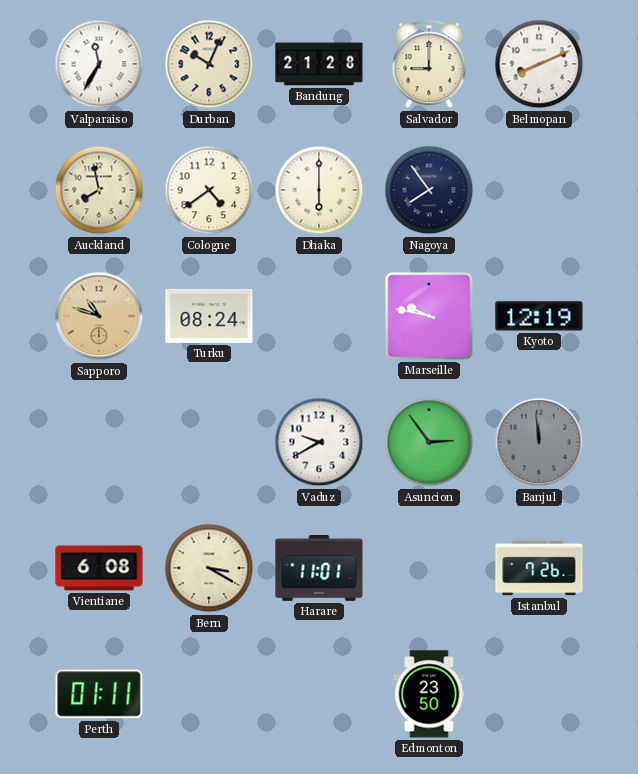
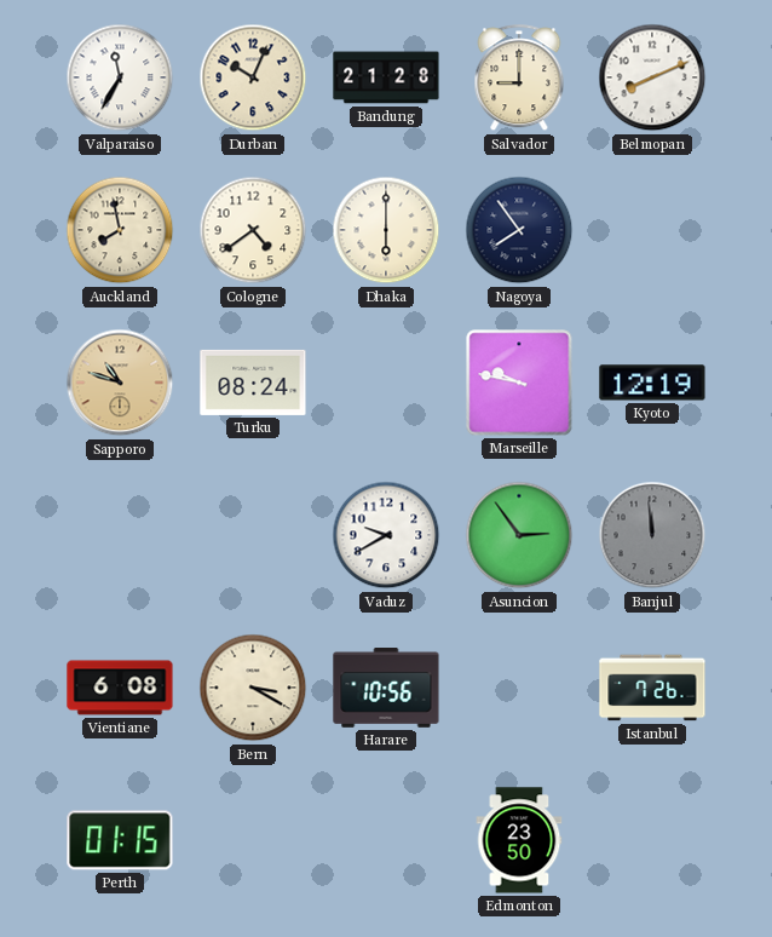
Harare: 11:01 -> 10:56 (386, 689)
Perth: 01:11 -> 01:15 (120, 840)
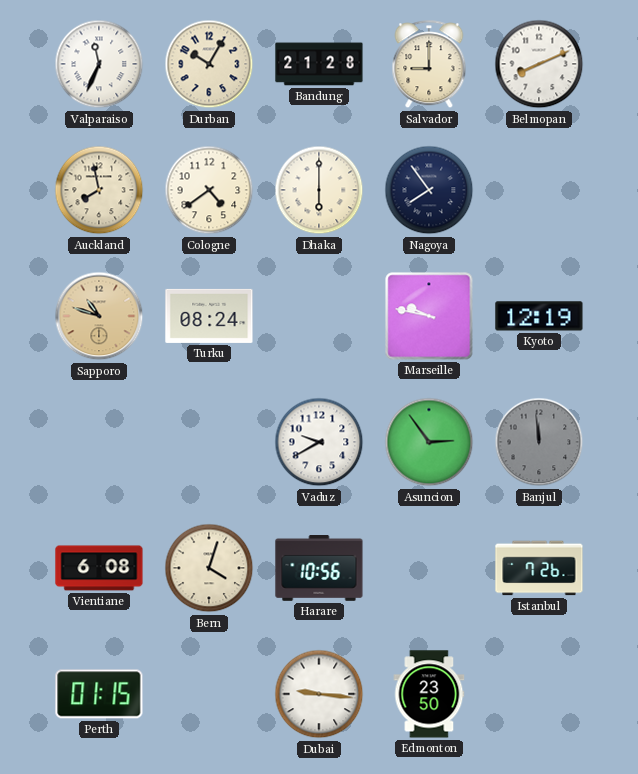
Valparaiso: 11:35 -> 11:34 (99, 64)
Durban: 10:04 -> 10:05 (209, 64)
Bern: 3:20 -> 4:03 (209, 568)
Dubai: none -> 9:16 (319, 694)
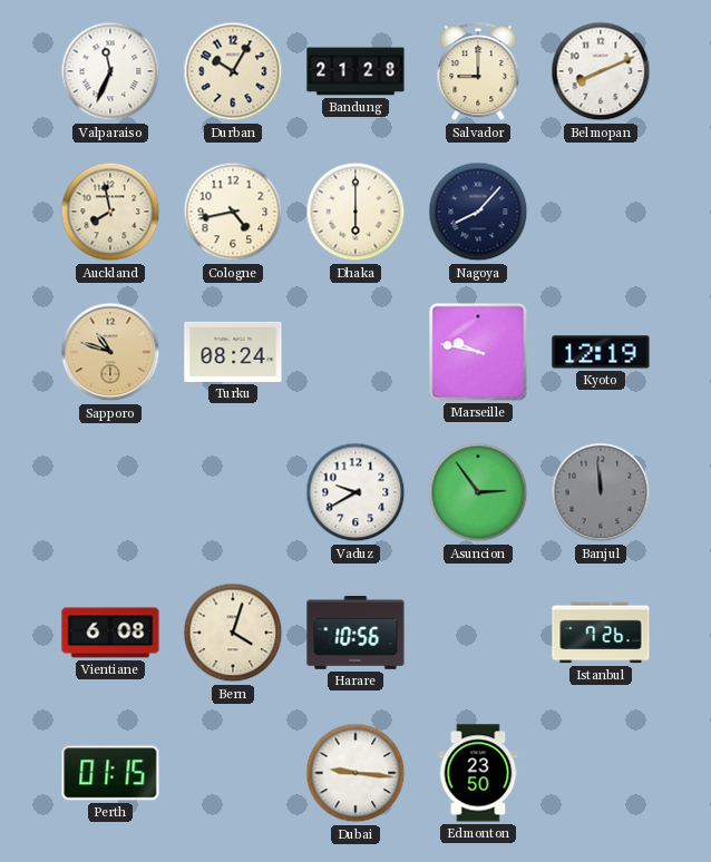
Cologne: 4:39 -> 4:43 (233, 212)
Nagoya: 7:54 -> 8:07 (478, 212)
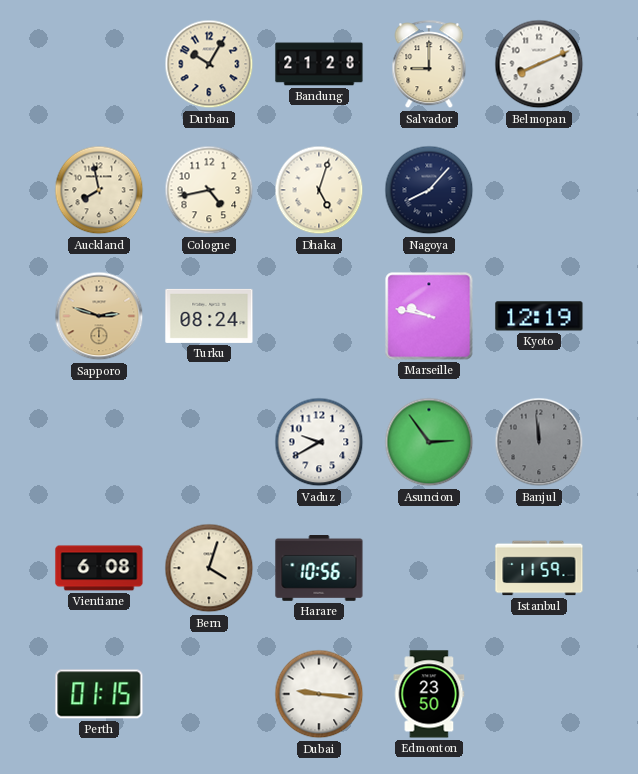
Valparaiso: 11:34 -> none (110, 71)
Dhaka: 6:00 -> 5:03 (319, 190)
Sapporo: 10:48 -> 2:48 (99, 316)
Istanbul: 7:26 -> 11:59 (539, 568)
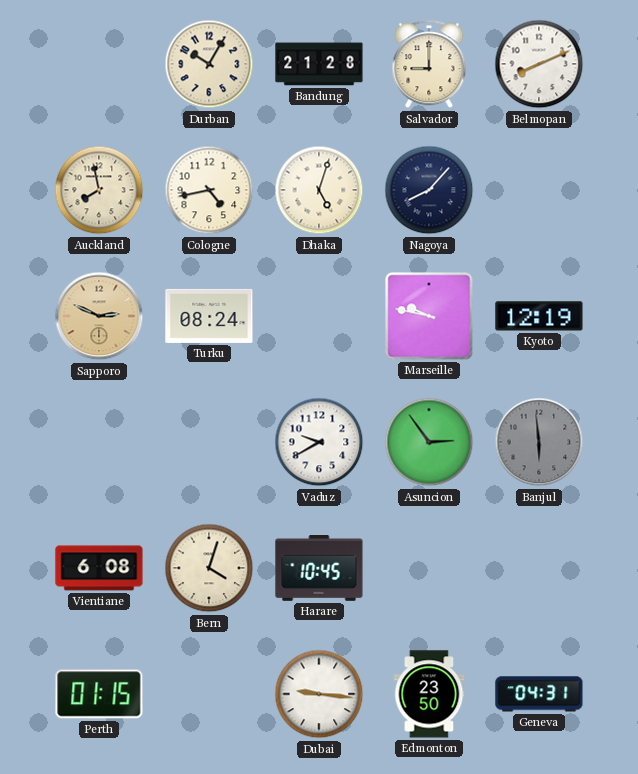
Sapporo: 2:48 -> 2:49 (99, 316)
Banjul: 11:59 -> 5:59 (539, 442)
Harare: 10:56 -> 10:45 (319, 569)
Istanbul: 11:59 -> none (539, 568)
Geneva: none -> 04:31 (539, 694)
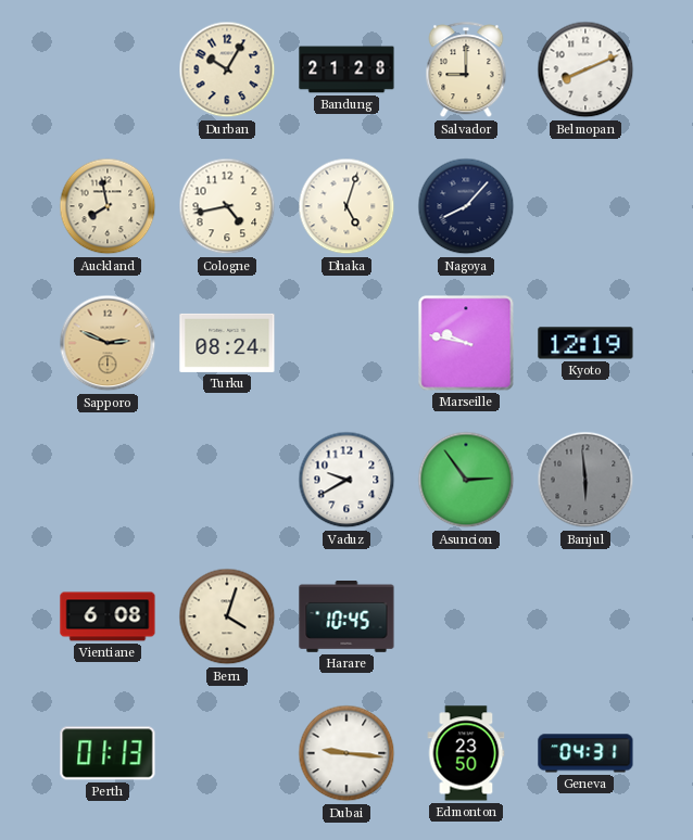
Perth: 01:15 -> 01:13 (108, 753)
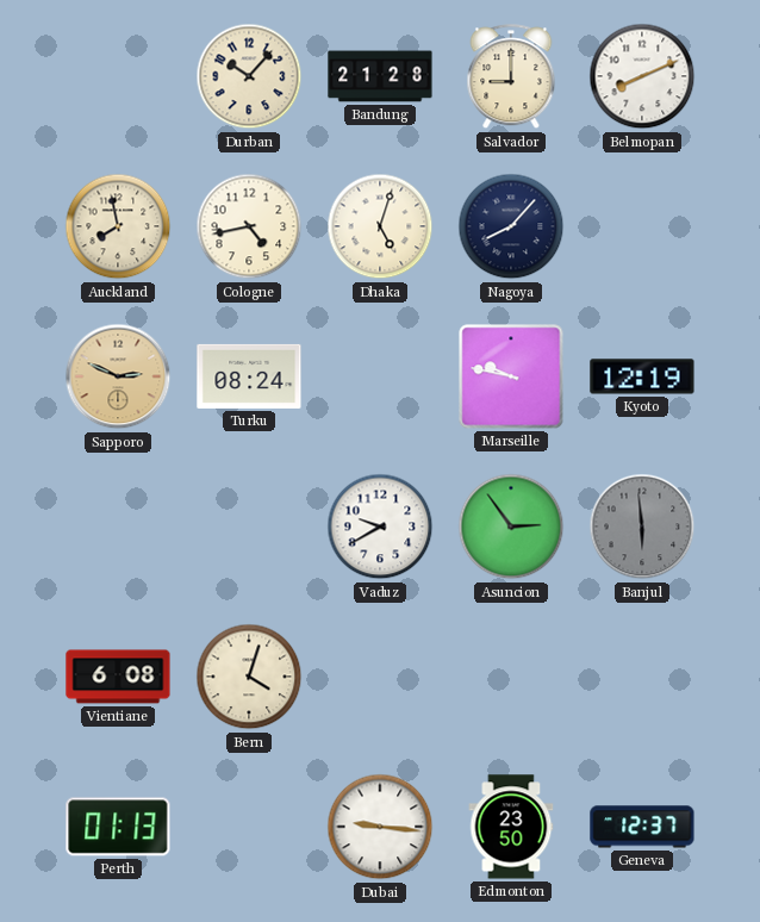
Durban: 10:05 -> 10:07 (249, 76)
Harare: 10:45 -> none (346, 618)
Geneva: 04:31 -> 12:37 (642, 827)
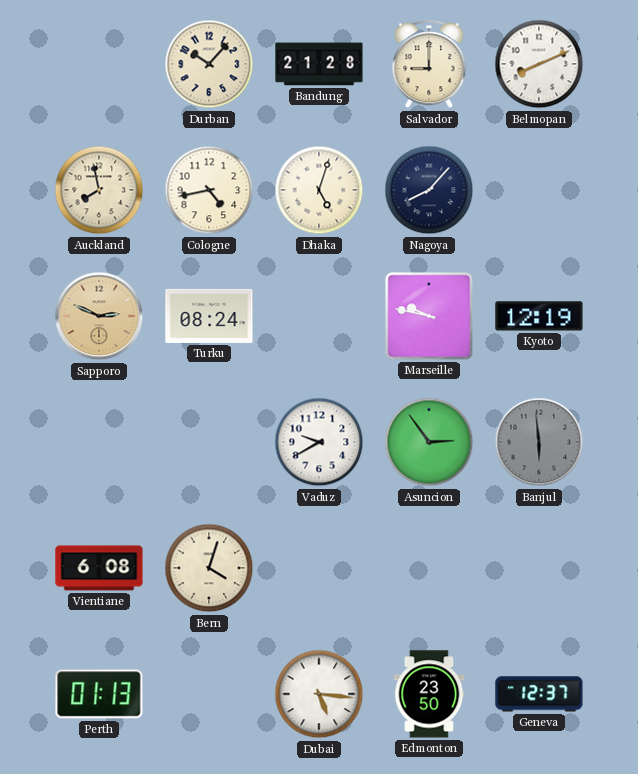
Dubai: 9:16 -> 5:16 (319, 694)
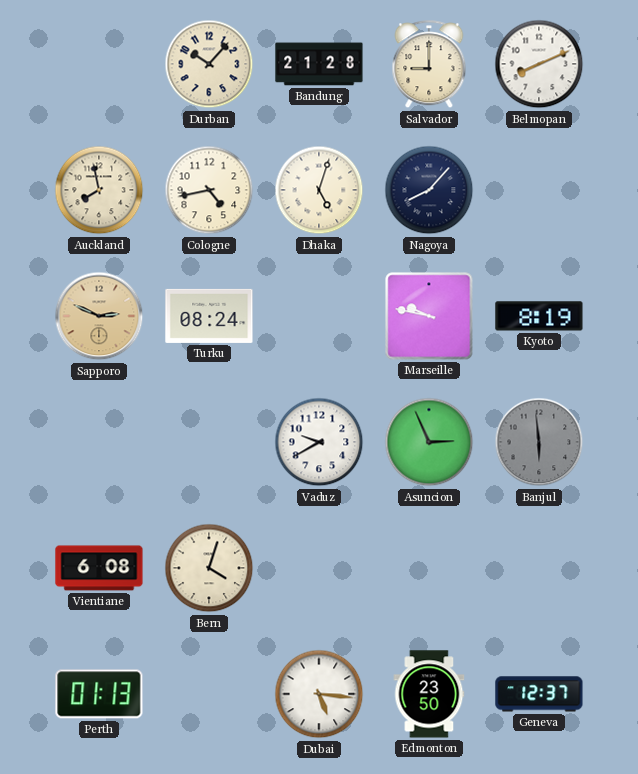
Kyoto: 12:19 -> 8:19 (539, 316)
Asuncion: 2:54 -> 2:56 (429, 442)
